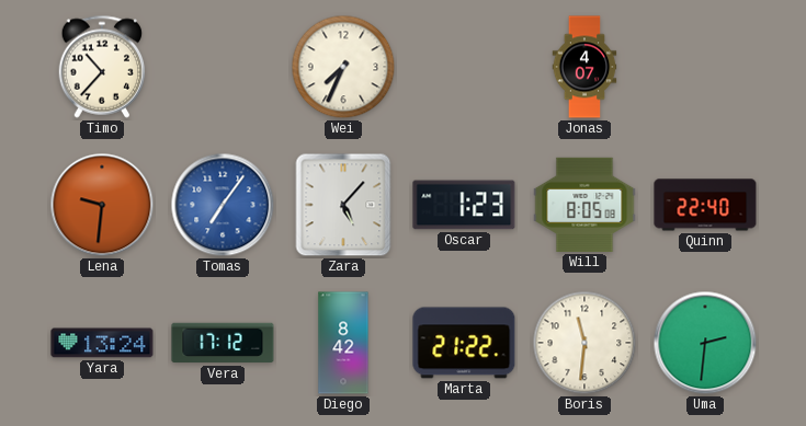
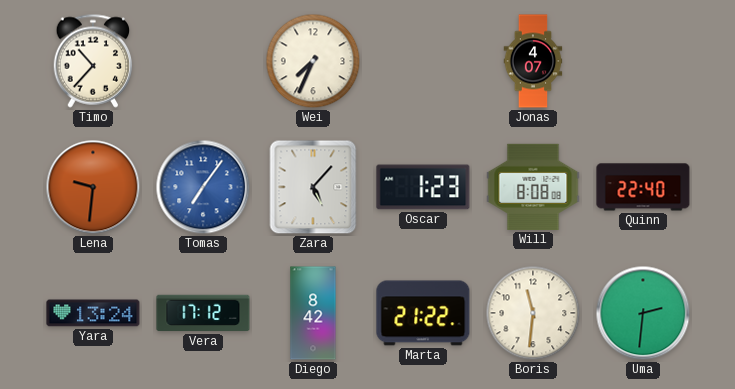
Will: 8:05 -> 8:08 (533, 187)
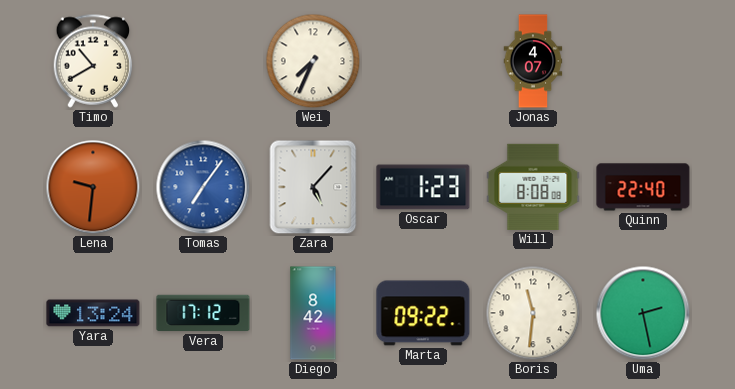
Timo: 10:37 -> 10:40 (93, 61)
Marta: 21:22 -> 09:22 (423, 313)
Uma: 2:31 -> 2:28 (643, 313)
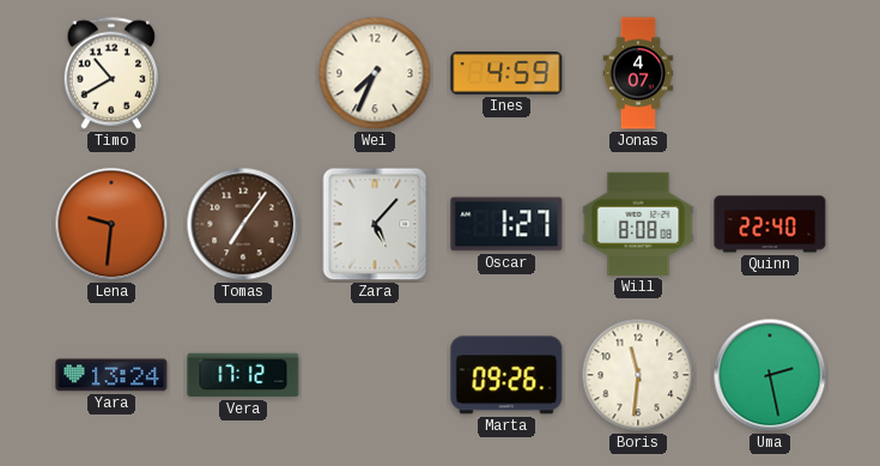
Ines: none -> 4:59 (506, 74)
Tomas dial: blue -> brown (243, 224)
Oscar: 1:23 -> 1:27 (506, 224)
Diego: 8:42 -> none (313, 313)
Marta: 09:22 -> 09:26 (506, 375)
